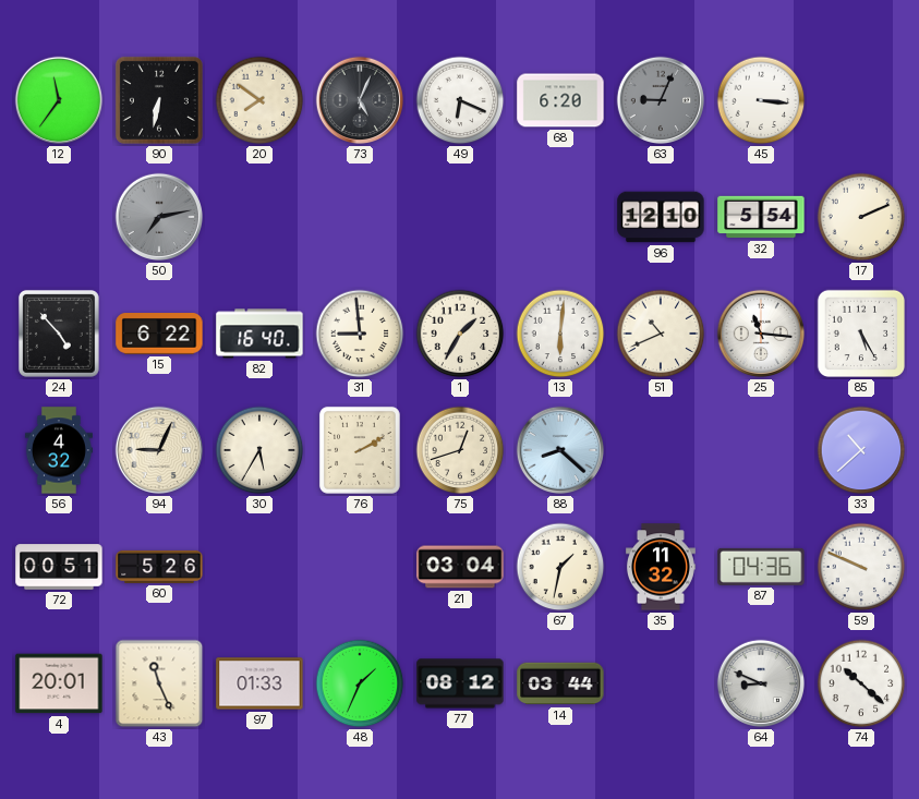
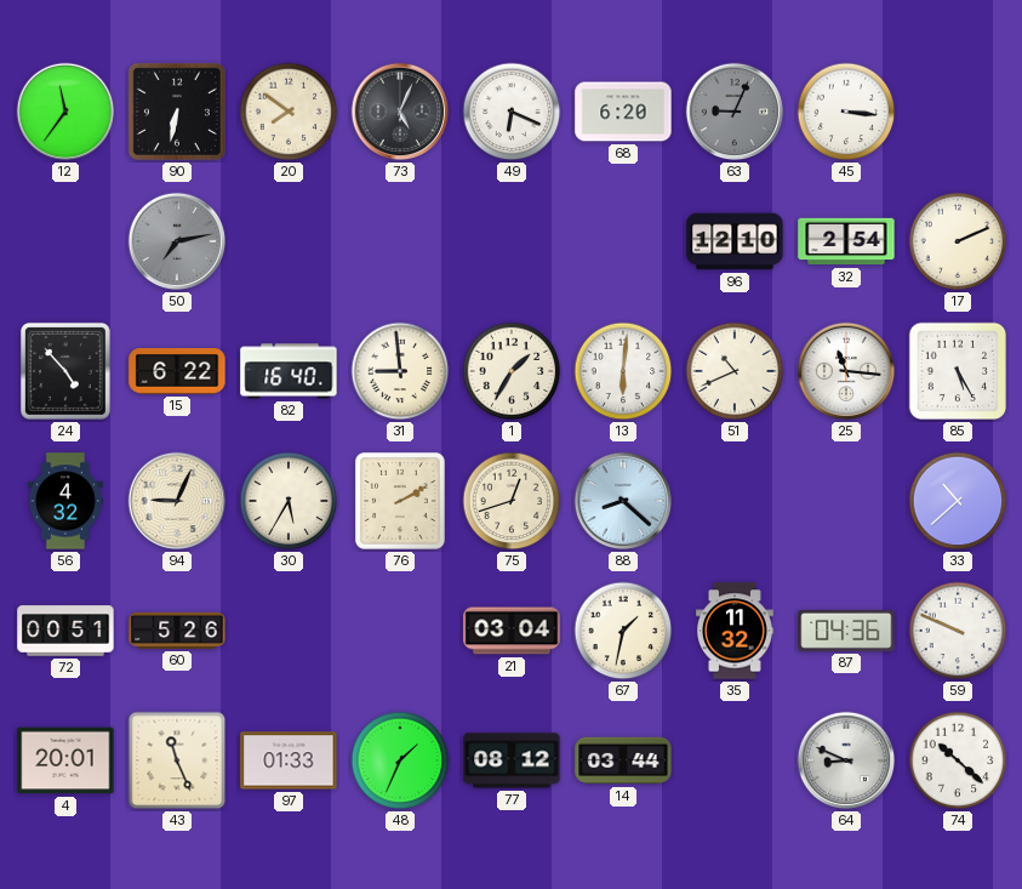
32: 5:54 -> 2:54 (846, 241)
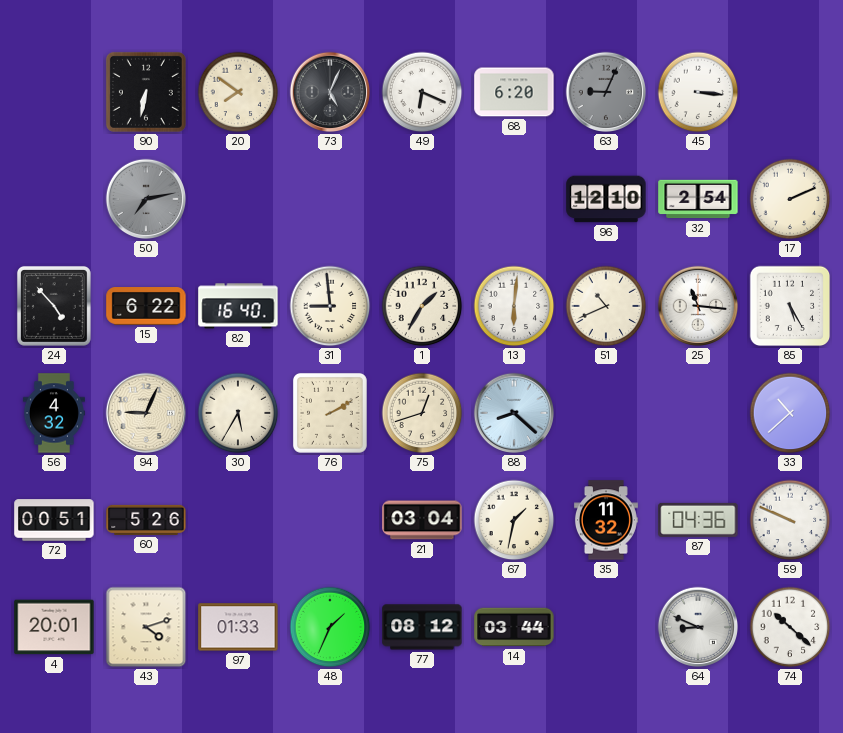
12: 11:36 -> none (65, 112)
43: 11:26 -> 4:12 (146, 627)
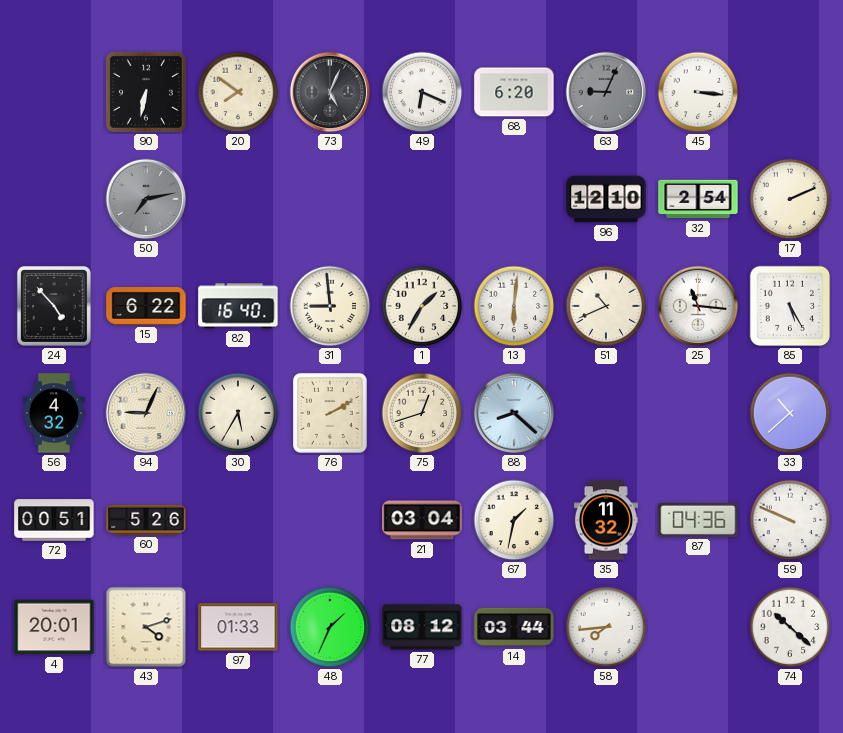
58: none -> 7:44 (606, 627)
64: 8:49 -> none (698, 627)
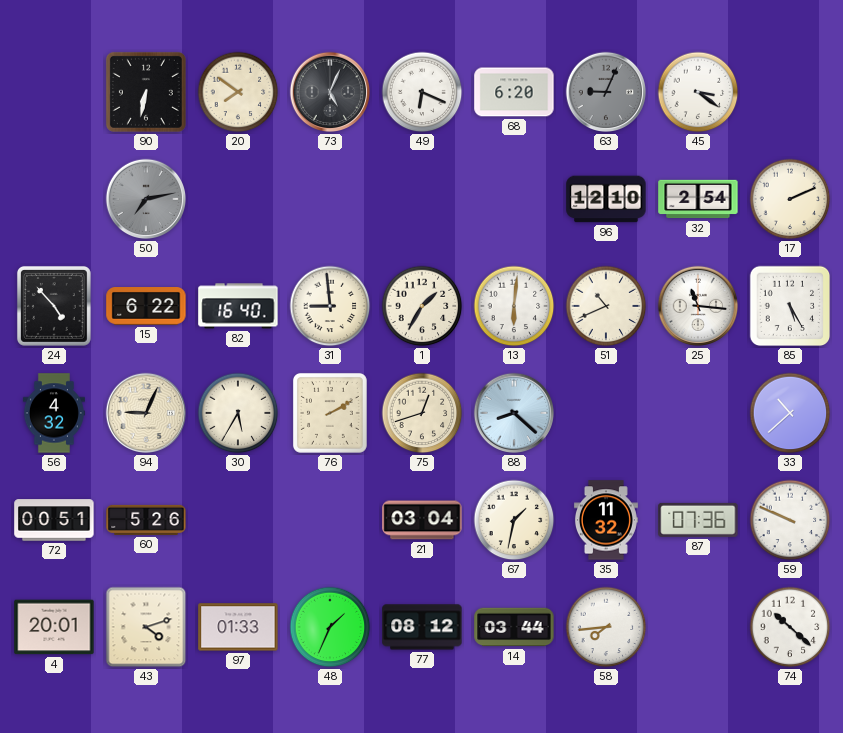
45: 3:16 -> 3:21 (698, 92)
87: 04:36 -> 07:36 (698, 520)
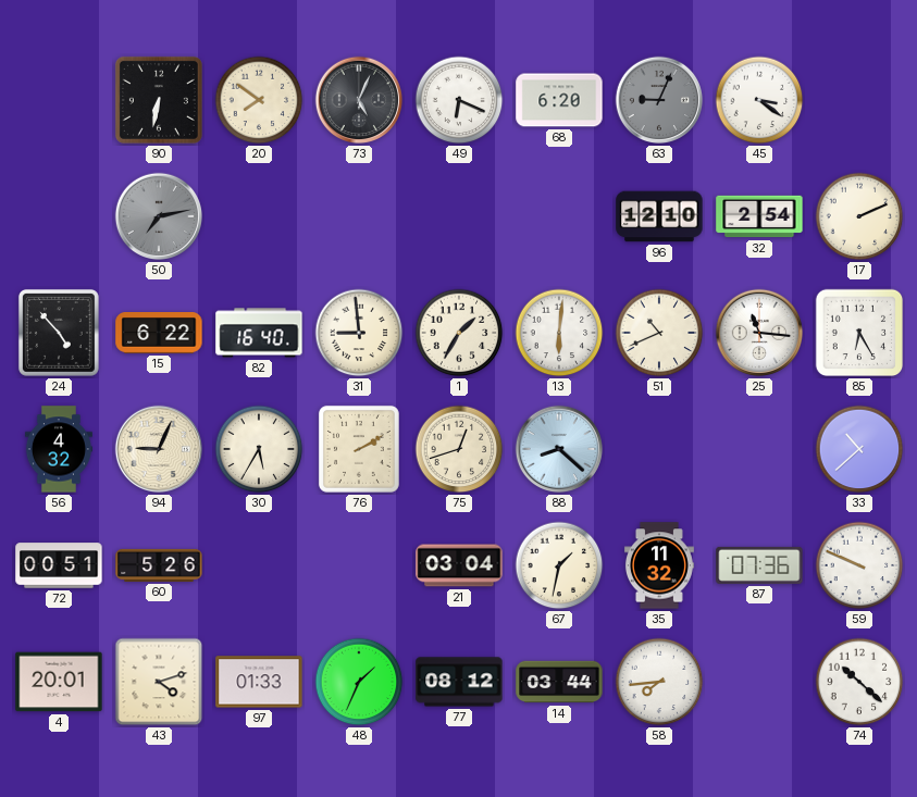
85: 5:25 -> 6:25 (859, 333)
